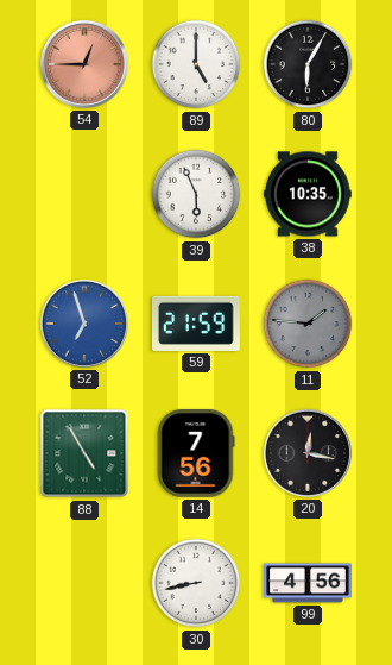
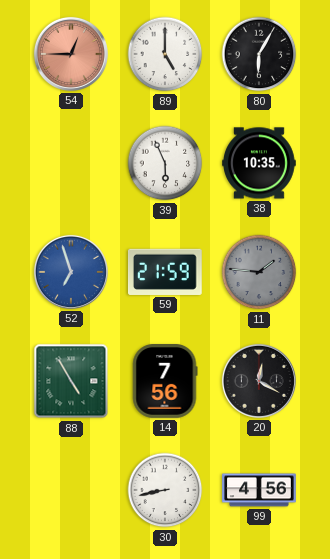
20: 12:17 -> 12:20 (259, 381)
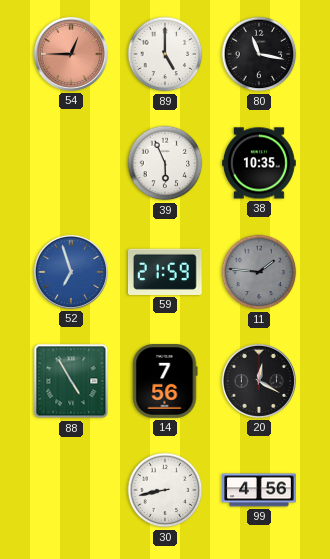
80: 6:05 -> 11:17 (259, 54)
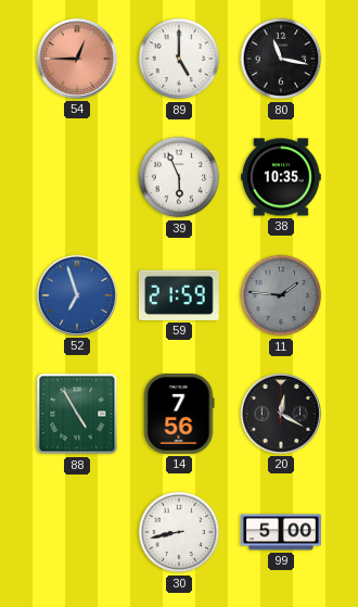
99: 4:56 -> 5:00 (281, 532)
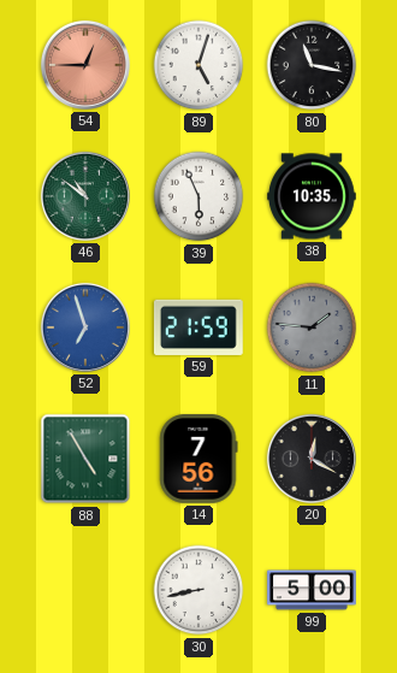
89: 5:00 -> 5:03 (198, 65)
46: none -> 10:51 (85, 196)
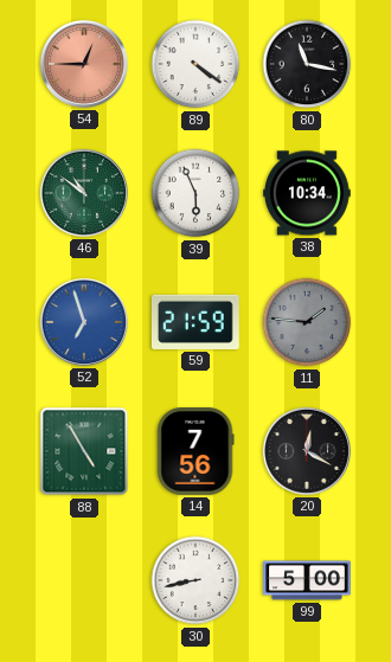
89: 5:03 -> 4:21 (195, 64)
38: 10:35 -> 10:34 (307, 193)
